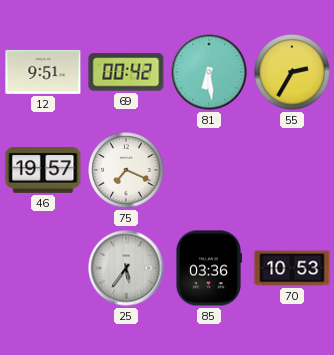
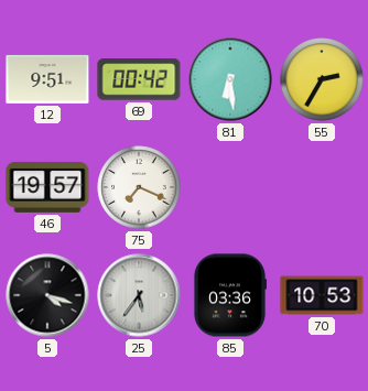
5: none -> 4:18 (47, 295)
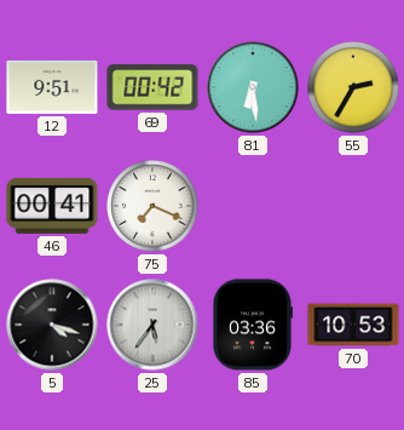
46: 19:57 -> 00:41 (52, 206)
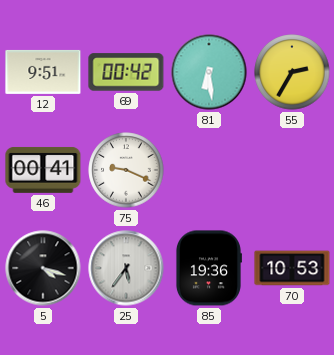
75: 7:19 -> 9:19 (126, 170)
85: 03:36 -> 19:36 (208, 268)
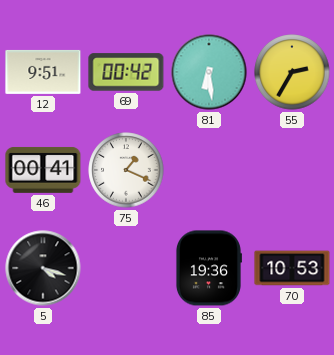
75: 9:19 -> 1:19 (126, 170)
25: 5:36 -> none (126, 268)
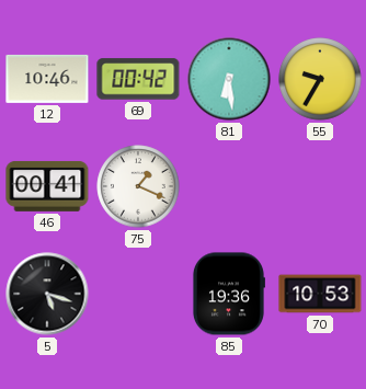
12: 9:51 -> 10:46 (47, 79)
55: 2:35 -> 9:35 (320, 79)
5: 4:18 -> 5:18 (47, 294)
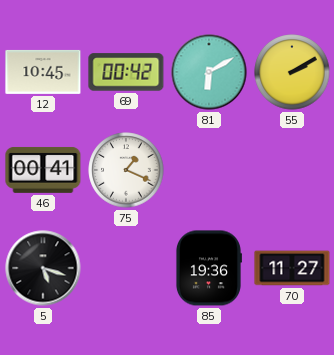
12: 10:46 -> 10:45 (43, 72)
81: 6:29 -> 6:10 (209, 72)
55: 9:35 -> 2:10 (292, 72)
70: 10:53 -> 11:27 (292, 268)
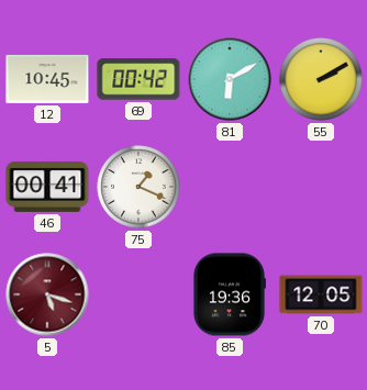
5 dial: black -> burgundy (47, 294)
70: 11:27 -> 12:05 (321, 294)
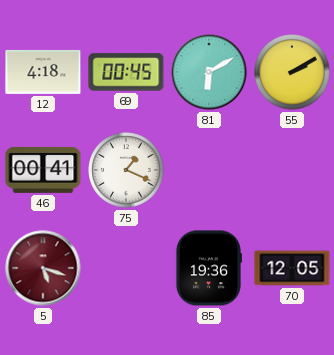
12: 10:45 -> 4:18 (43, 72)
69: 00:42 -> 00:45 (126, 72)
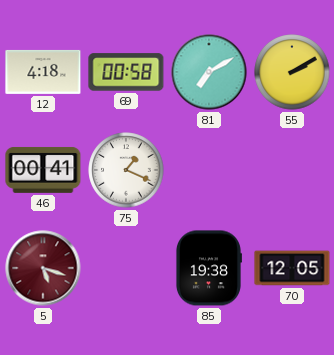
69: 00:45 -> 00:58 (126, 72)
81: 6:10 -> 7:10 (209, 72)
85: 19:36 -> 19:38 (208, 268)
